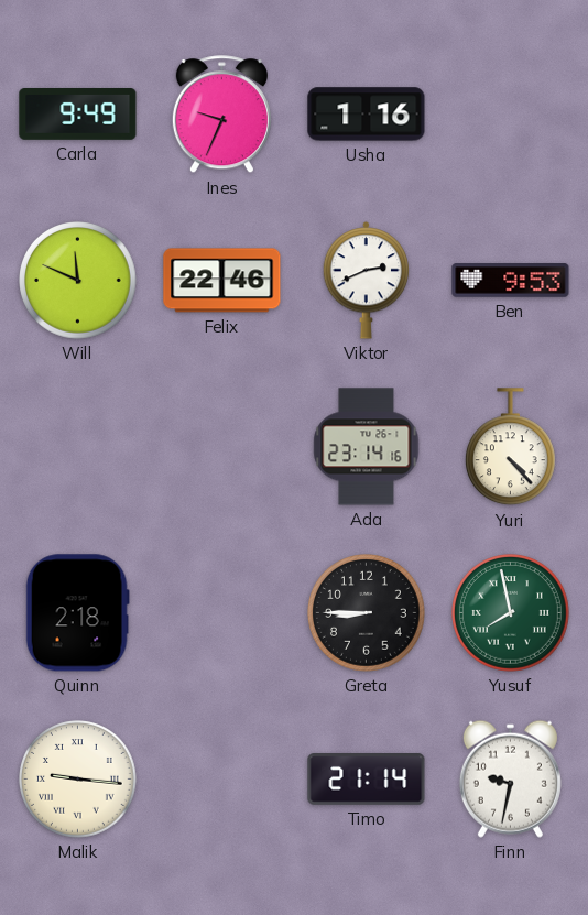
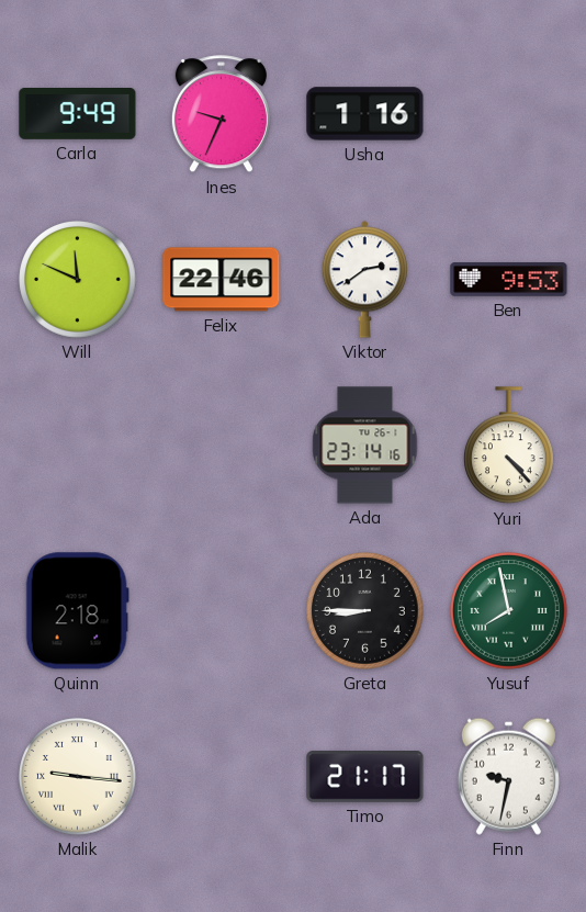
Viktor: 2:41 -> 2:39 (365, 280)
Timo: 21:14 -> 21:17 (365, 777)
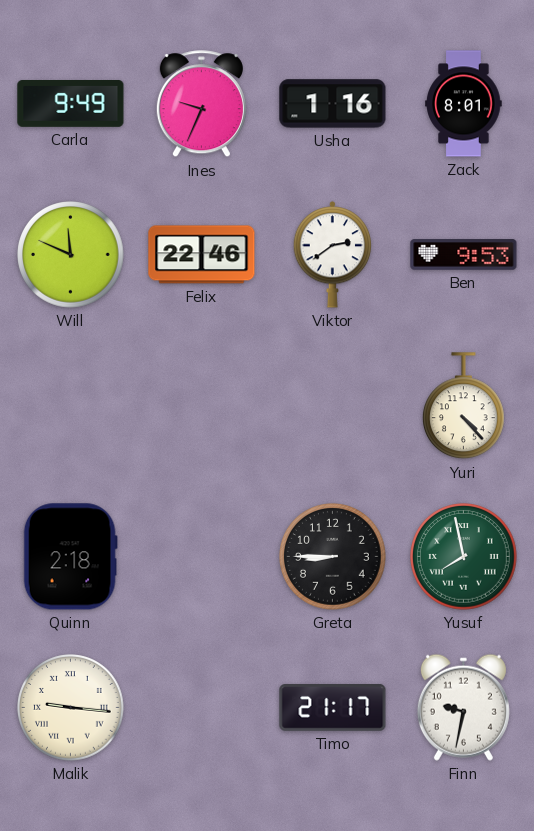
Zack: none -> 8:01 (464, 104)
Ada: 23:14 -> none (365, 446)
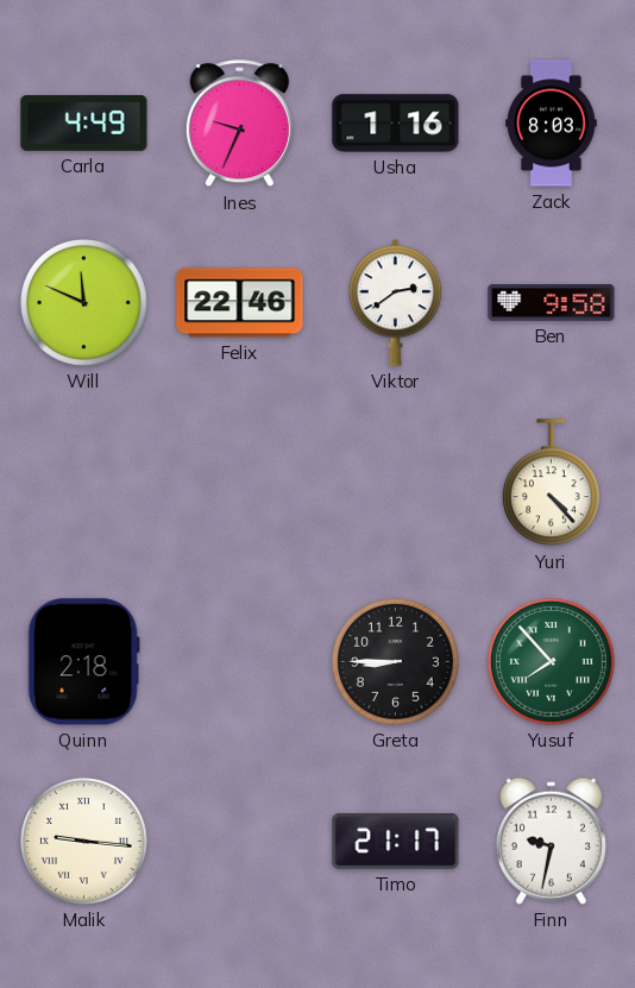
Carla: 9:49 -> 4:49 (84, 124)
Zack: 8:01 -> 8:03 (552, 124)
Ben: 9:53 -> 9:58 (552, 303)
Yusuf: 7:58 -> 7:53 (552, 662)
